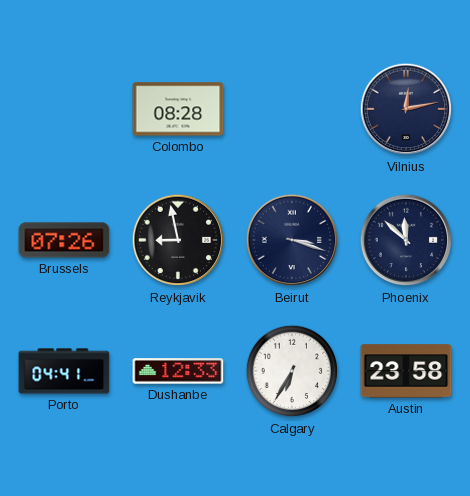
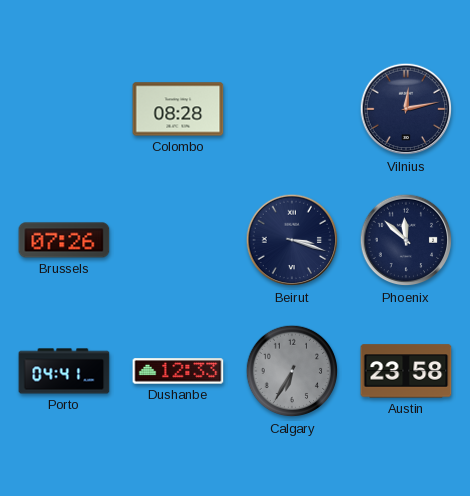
Reykjavik: 8:58 -> none (178, 240)
Calgary dial: white -> grey (292, 371)
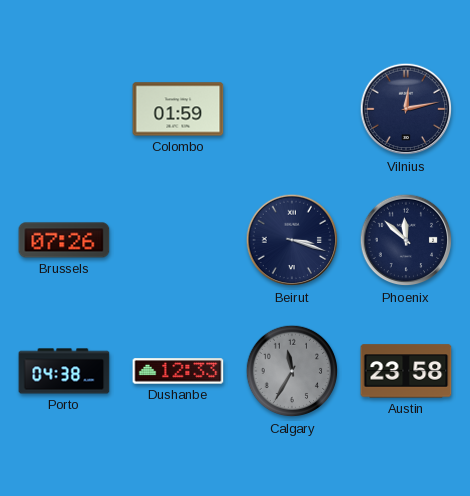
Colombo: 08:28 -> 01:59 (178, 109)
Porto: 04:41 -> 04:38 (64, 371)
Calgary: 6:35 -> 11:35 (292, 371)
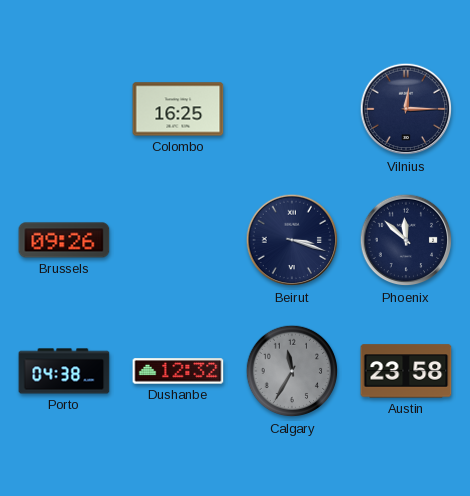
Colombo: 01:59 -> 16:25 (178, 109)
Vilnius: 12:13 -> 12:15 (406, 109)
Brussels: 07:26 -> 09:26 (64, 240)
Dushanbe: 12:33 -> 12:32 (178, 371)
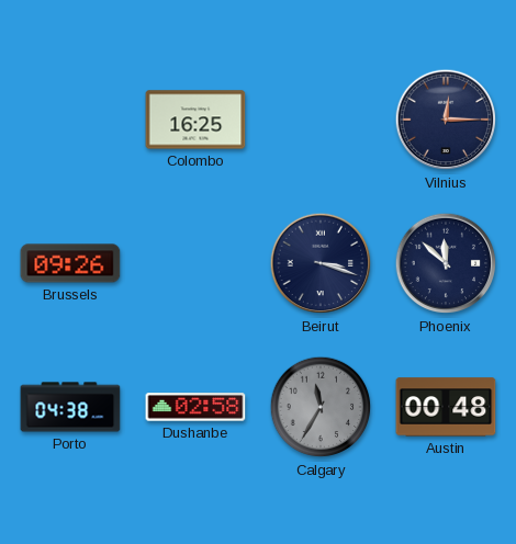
Dushanbe: 12:32 -> 02:58 (195, 407)
Austin: 23:58 -> 00:48 (446, 407)
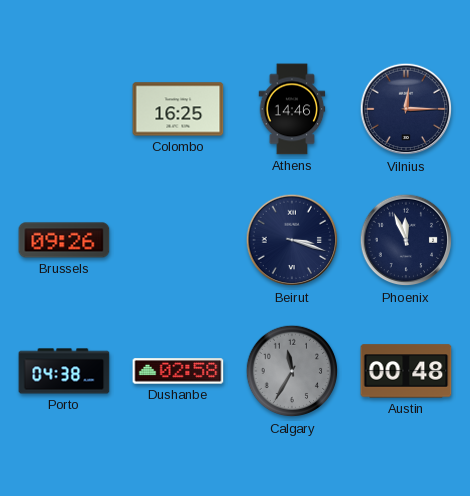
Athens: none -> 14:46 (292, 109)
Phoenix: 11:52 -> 11:56 (406, 240)
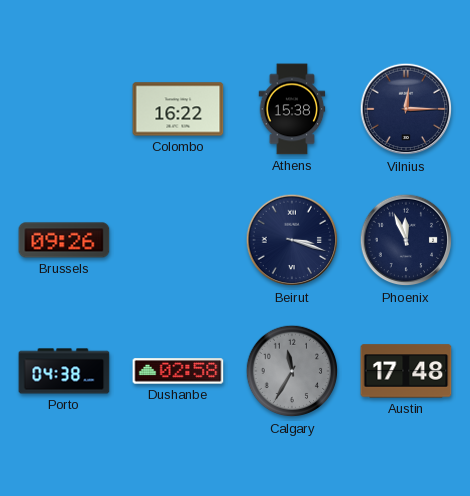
Colombo: 16:25 -> 16:22 (178, 109)
Athens: 14:46 -> 15:38 (292, 109)
Austin: 00:48 -> 17:48 (406, 371)
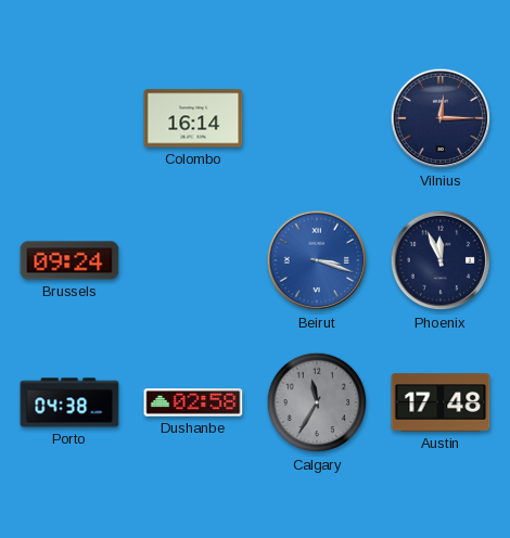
Colombo: 16:22 -> 16:14 (193, 118)
Athens: 15:38 -> none (292, 109)
Brussels: 09:26 -> 09:24 (69, 260)
Beirut dial: navy -> blue (317, 260)
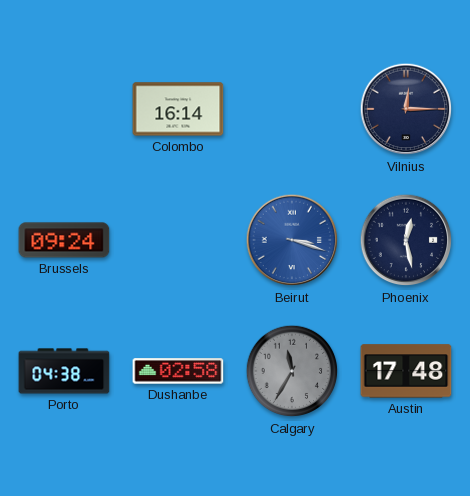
Phoenix: 11:56 -> 12:28 (406, 240)
